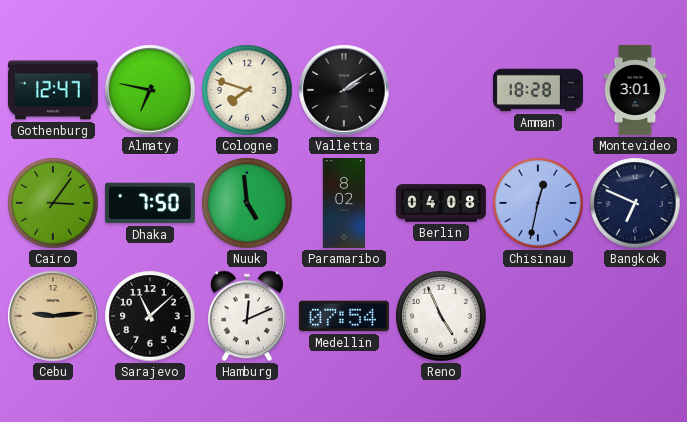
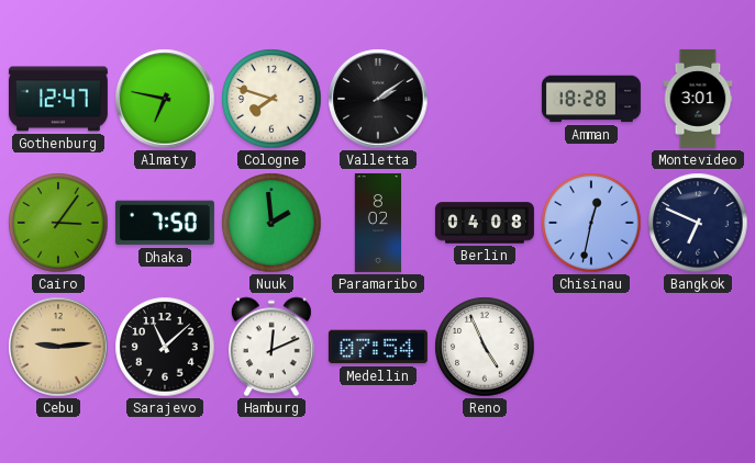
Nuuk: 4:59 -> 1:59 (271, 223)
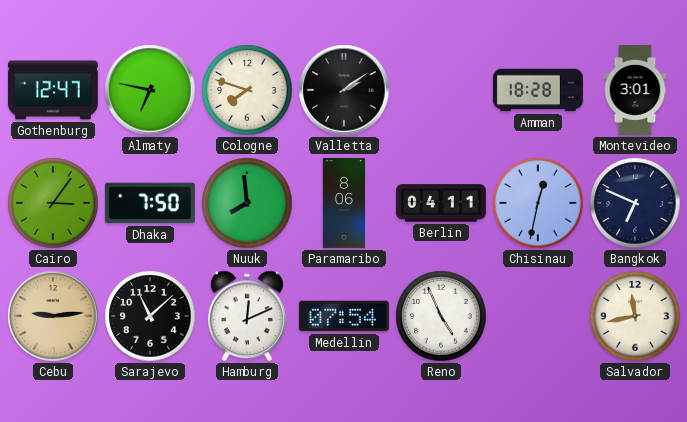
Nuuk: 1:59 -> 7:59 (247, 203)
Paramaribo: 8:02 -> 8:06 (344, 203)
Berlin: 04:08 -> 04:11 (441, 203)
Salvador: none -> 11:43 (635, 316)
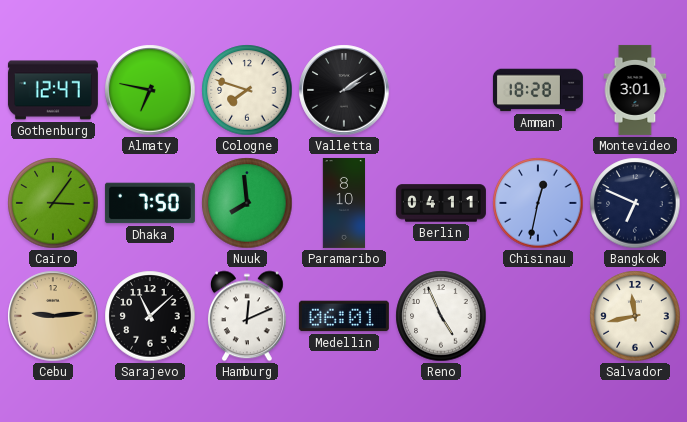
Paramaribo: 8:06 -> 8:10 (344, 203)
Medellin: 07:54 -> 06:01 (344, 316)
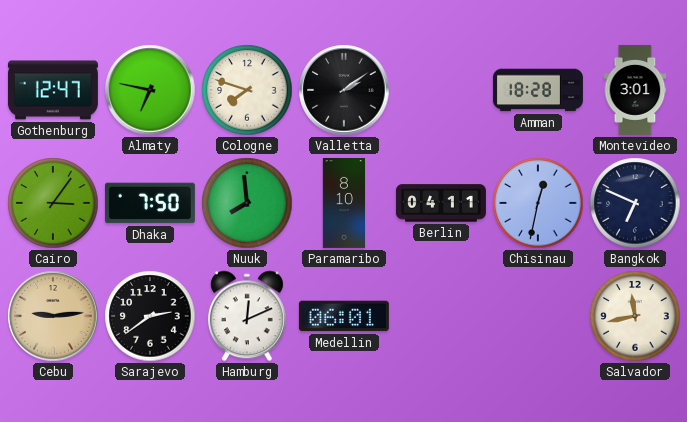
Sarajevo: 11:08 -> 2:39 (150, 316)
Reno: 4:56 -> none (441, 316)
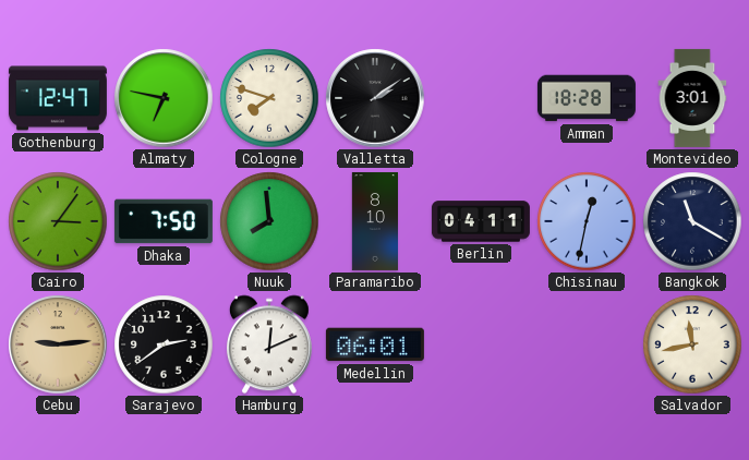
Bangkok: 6:49 -> 11:20 (692, 221)
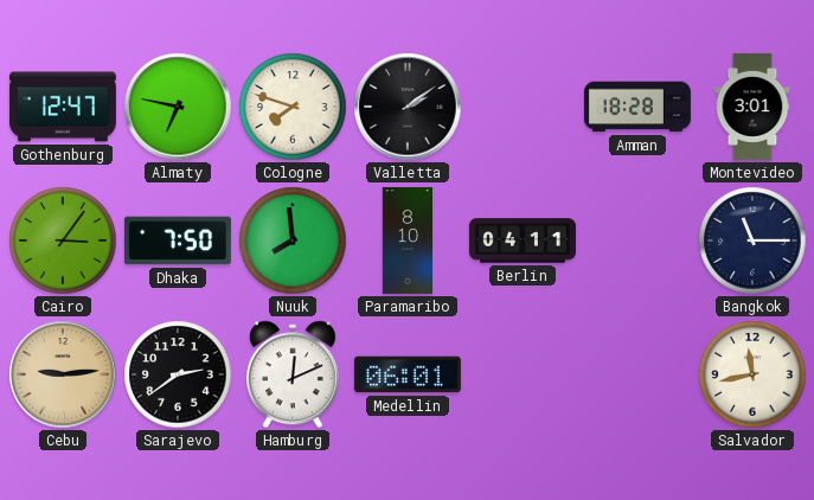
Chisinau: 12:32 -> none (587, 221)
Bangkok: 11:20 -> 11:15 (752, 241)
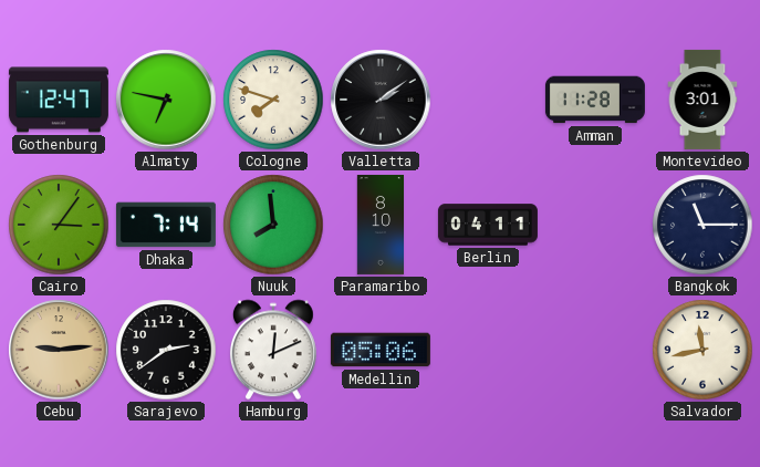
Amman: 18:28 -> 11:28 (595, 100)
Dhaka: 7:50 -> 7:14 (166, 225)
Medellin: 06:01 -> 05:06 (381, 350)
